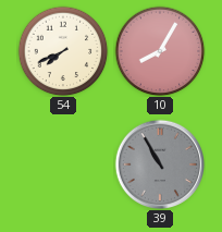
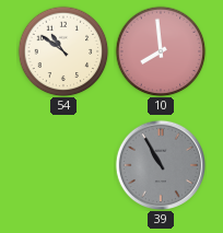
54: 7:41 -> 10:51 (63, 51)
10: 8:05 -> 7:59 (161, 51)
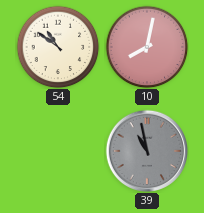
10: 7:59 -> 8:02 (147, 47)
39: 10:55 -> 10:58 (146, 150)
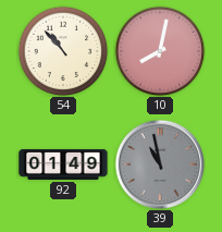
54: 10:51 -> 10:53 (63, 51)
92: none -> 01:49 (63, 164)
